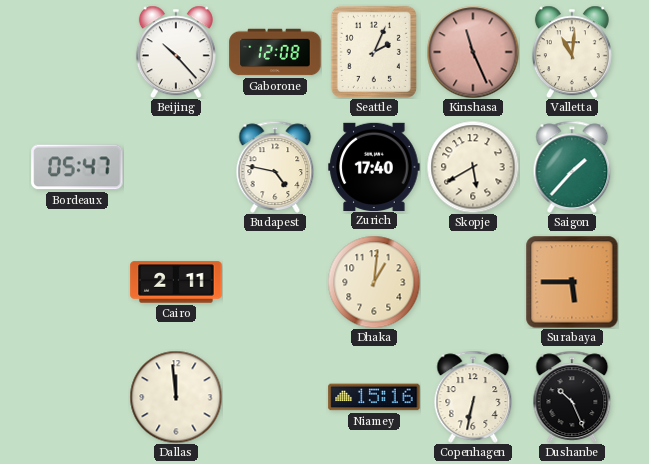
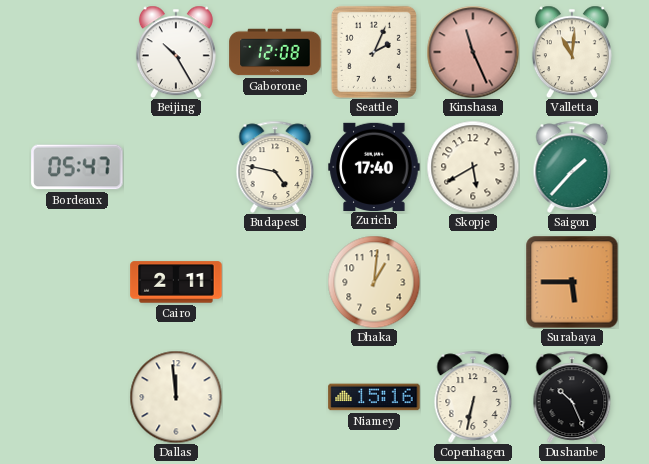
Beijing: 10:23 -> 10:25 (176, 52)
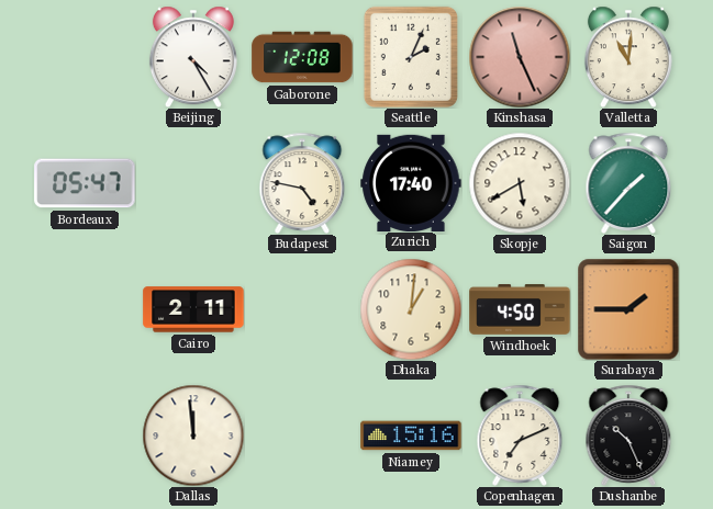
Beijing: 10:25 -> 4:25 (193, 57)
Windhoek: none -> 4:50 (520, 309)
Surabaya: 5:45 -> 1:45 (628, 309)
Copenhagen: 6:32 -> 7:11 (520, 436)
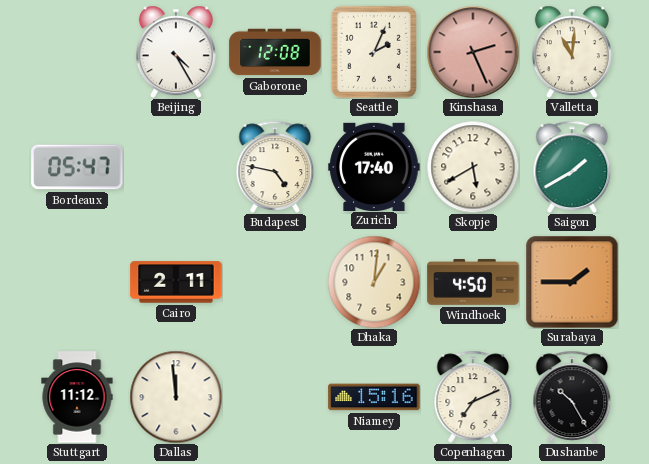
Kinshasa: 11:26 -> 2:26 (473, 52)
Saigon: 1:37 -> 1:40 (572, 167)
Stuttgart: none -> 11:12 (77, 397)
Dushanbe: 10:26 -> 10:25 (572, 397)
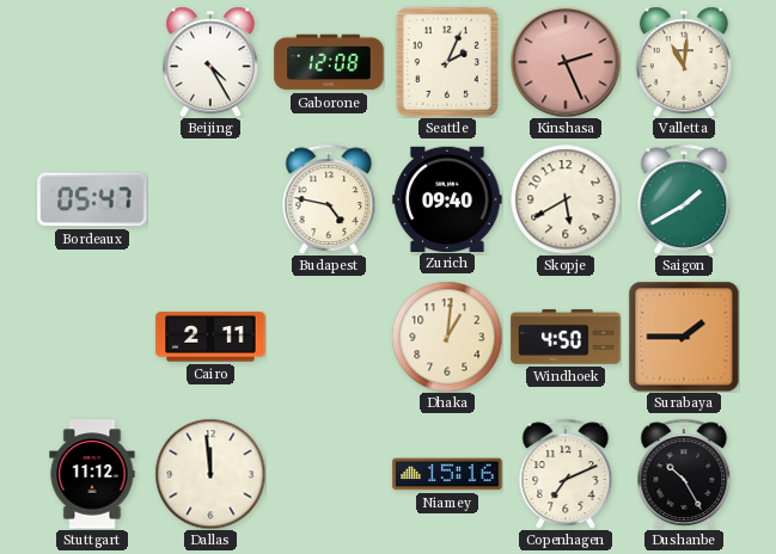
Zurich: 17:40 -> 09:40 (447, 198)
